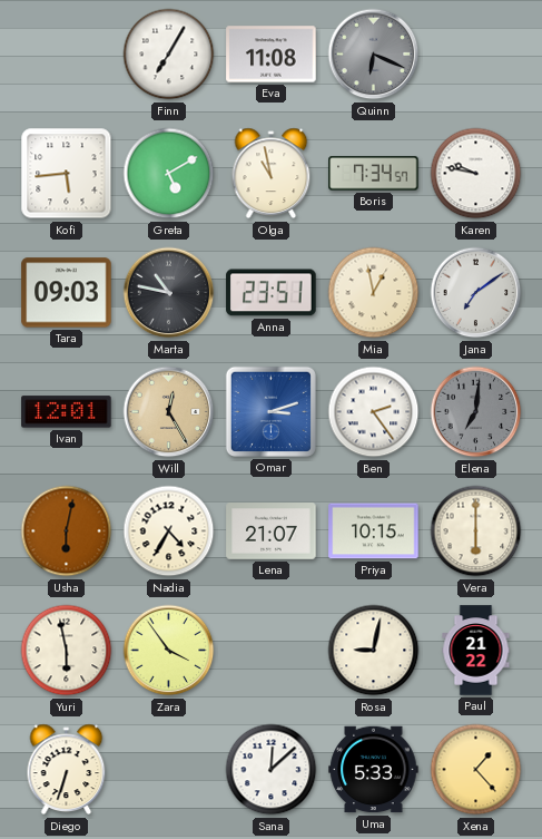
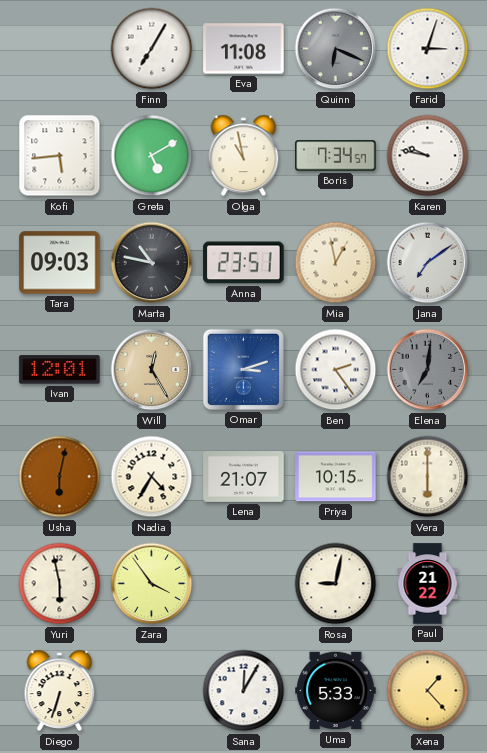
Farid: none -> 3:03 (428, 49)
Sana: 12:08 -> 12:05 (244, 691)
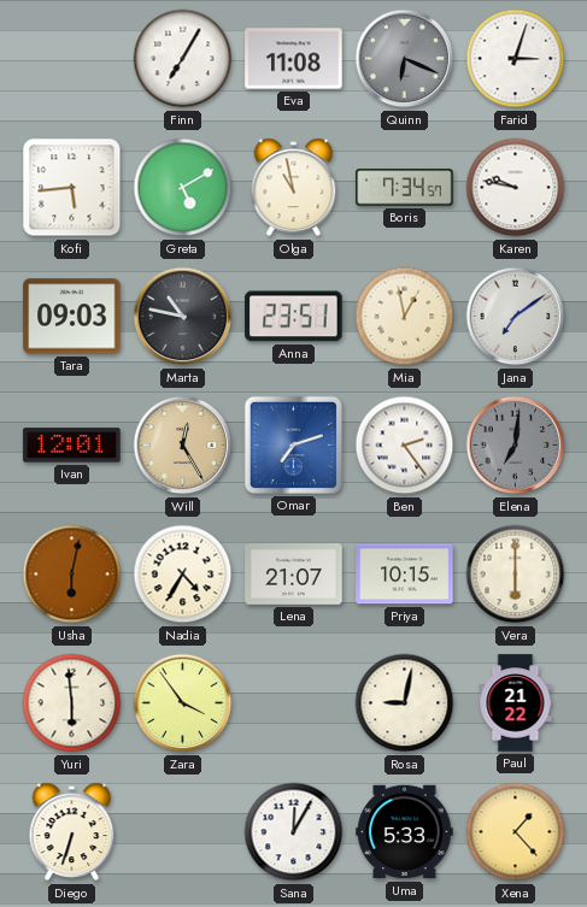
Omar: 3:12 -> 7:12 (293, 444)
Yuri: 5:58 -> 5:59 (72, 703)
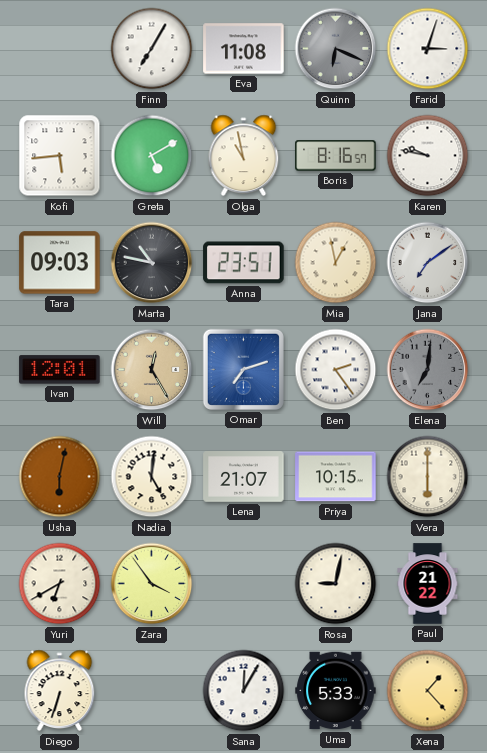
Boris: 7:34 -> 8:16 (336, 156)
Nadia: 4:35 -> 5:01 (152, 477)
Yuri: 5:59 -> 6:40 (60, 584)
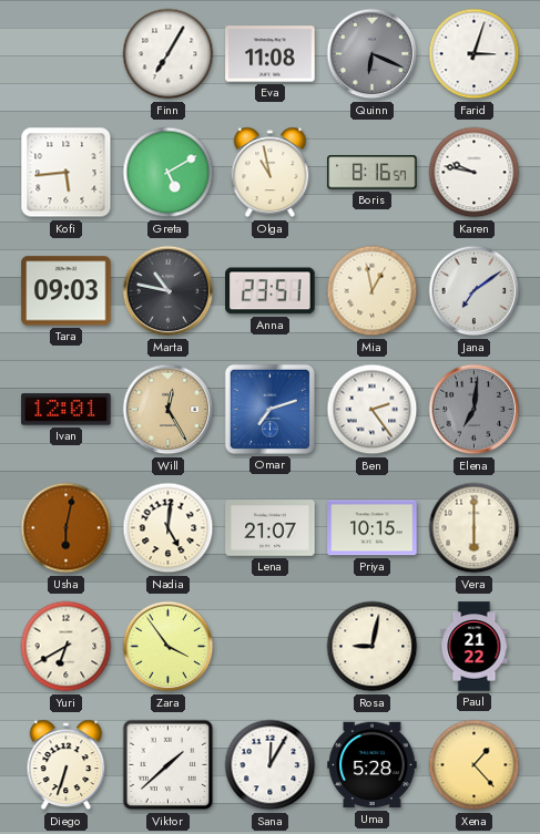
Viktor: none -> 1:38 (169, 765)
Uma: 5:33 -> 5:28 (373, 765)
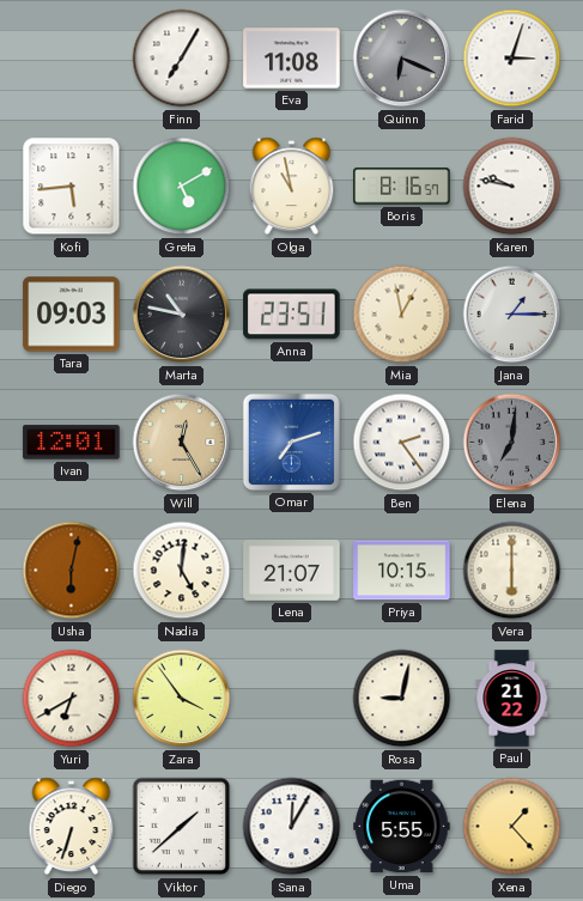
Jana: 7:09 -> 1:15 (512, 315)
Uma: 5:28 -> 5:55 (402, 827)
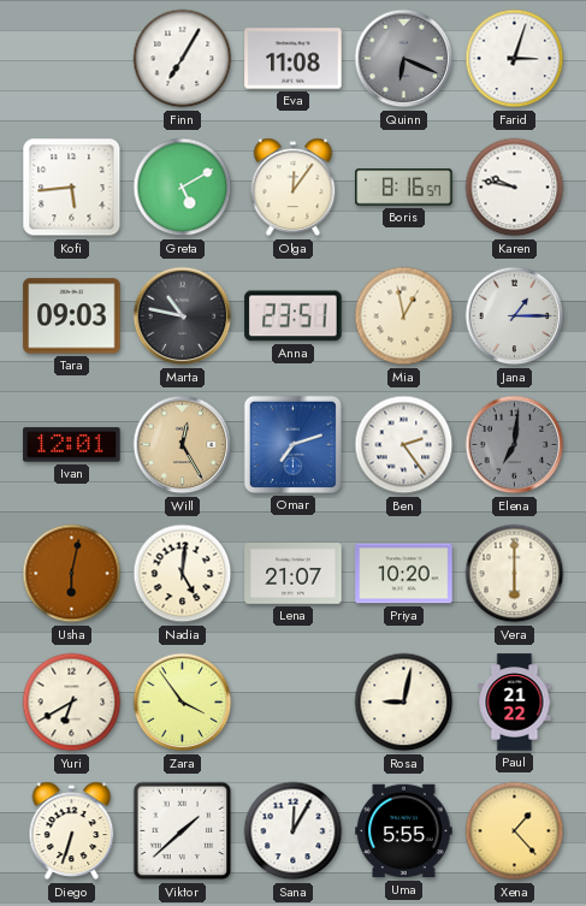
Olga: 10:58 -> 12:06 (294, 188)
Priya: 10:15 -> 10:20 (404, 574)
